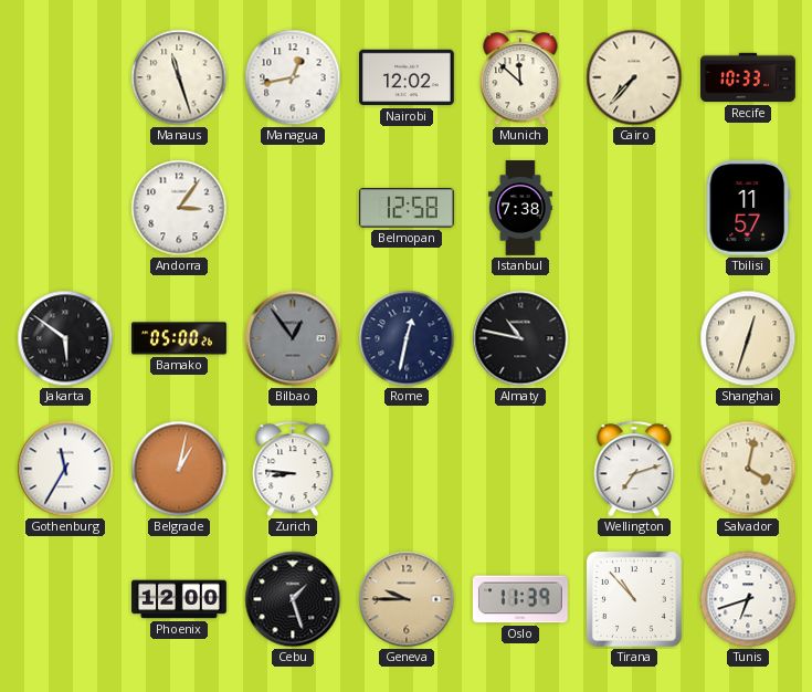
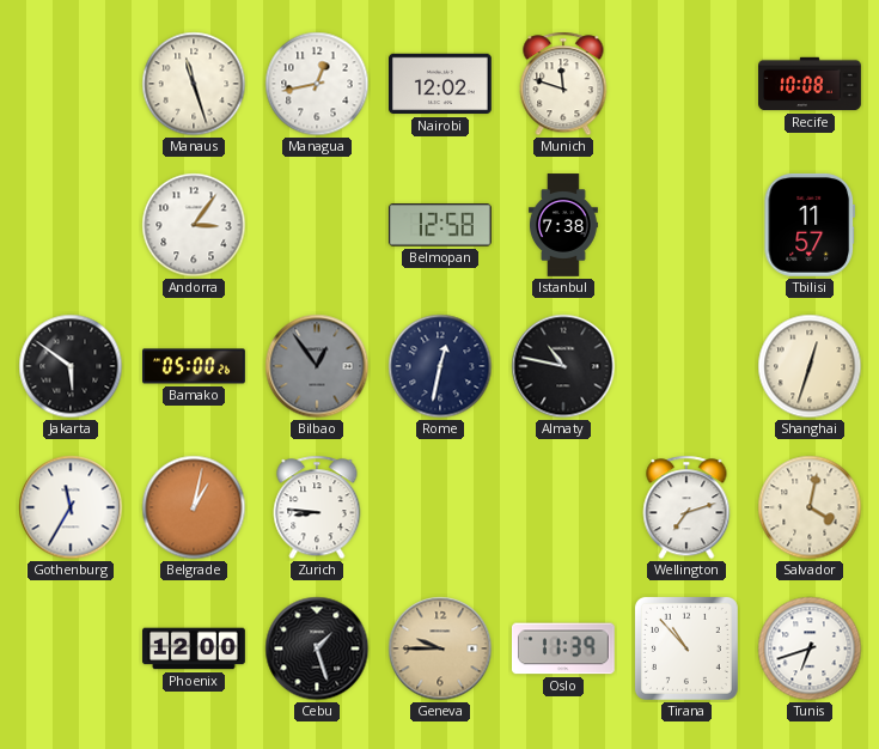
Munich: 11:52 -> 11:48 (563, 84)
Cairo: 7:37 -> none (634, 77)
Recife: 10:33 -> 10:08 (810, 84)
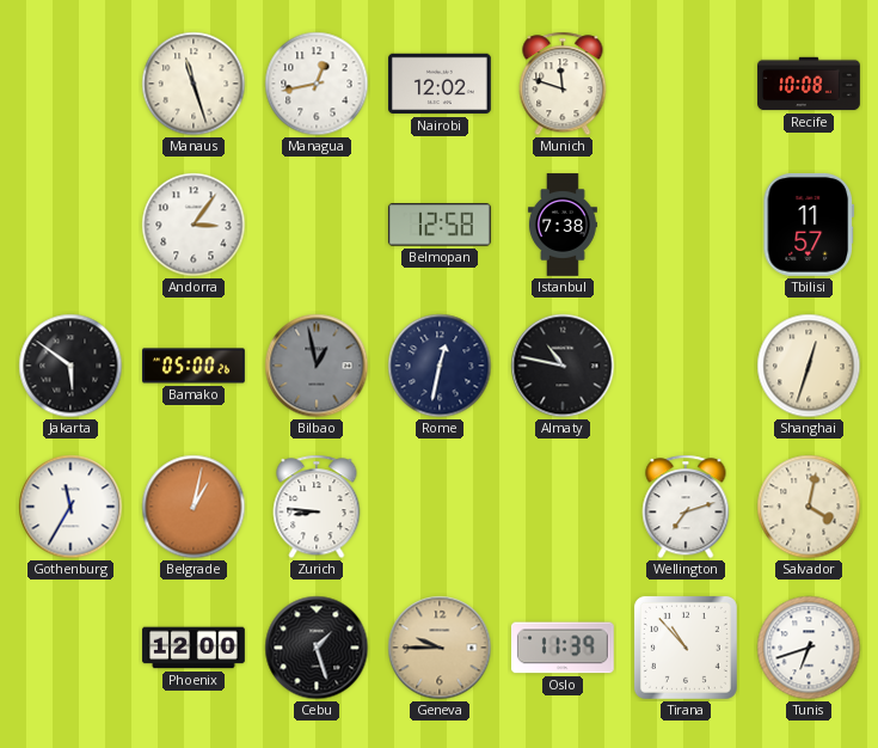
Bilbao: 12:54 -> 12:58 (317, 366)
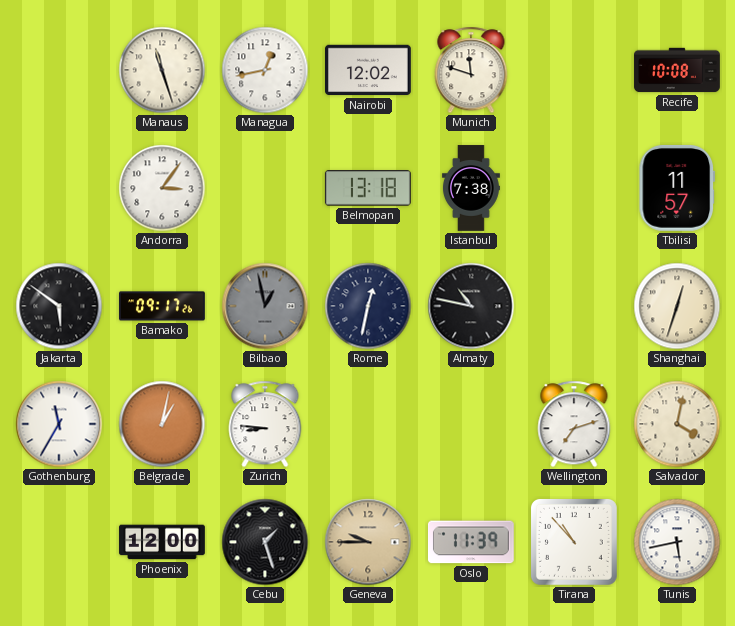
Belmopan: 12:58 -> 13:18 (368, 188)
Bamako: 05:00 -> 09:17 (163, 306)
Tunis: 6:42 -> 5:43 (677, 542)
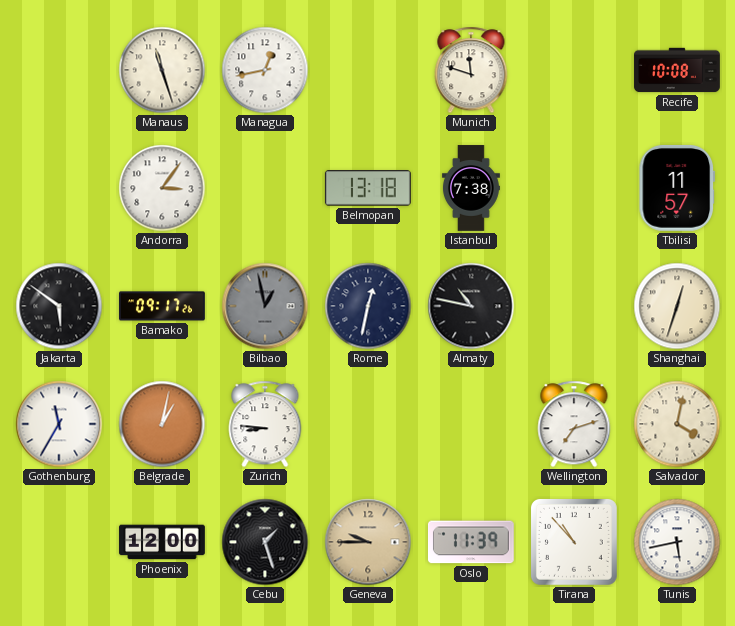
Nairobi: 12:02 -> none (369, 70)
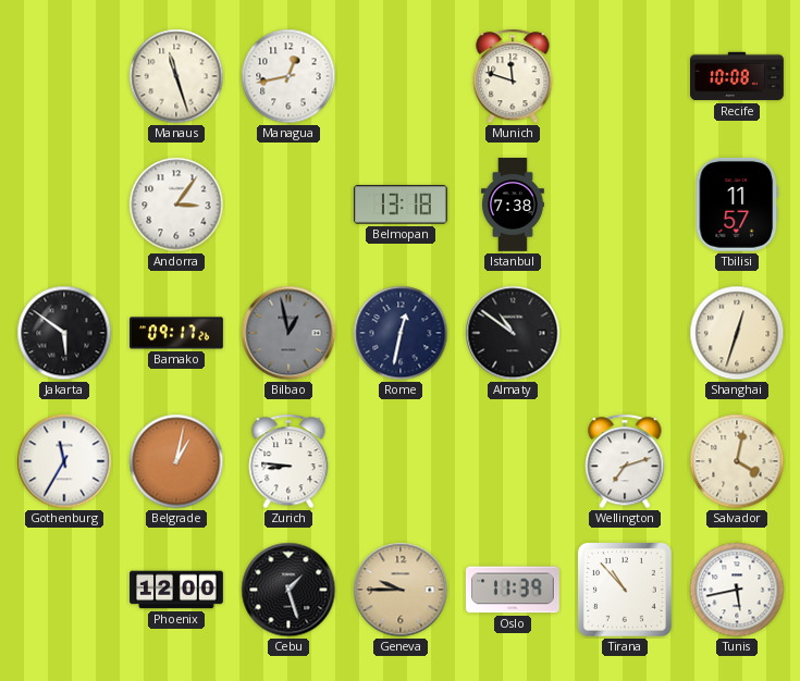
Almaty: 10:47 -> 10:51 (513, 333)
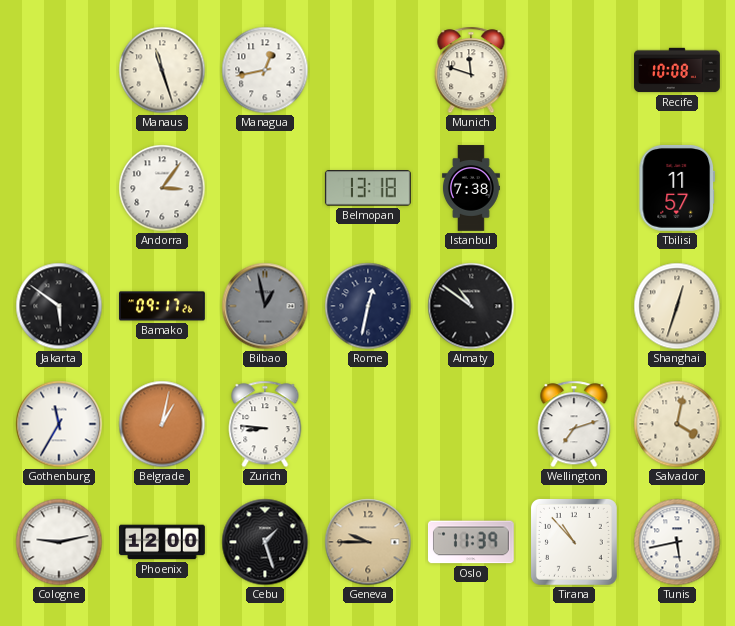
Cologne: none -> 9:13 (59, 542)
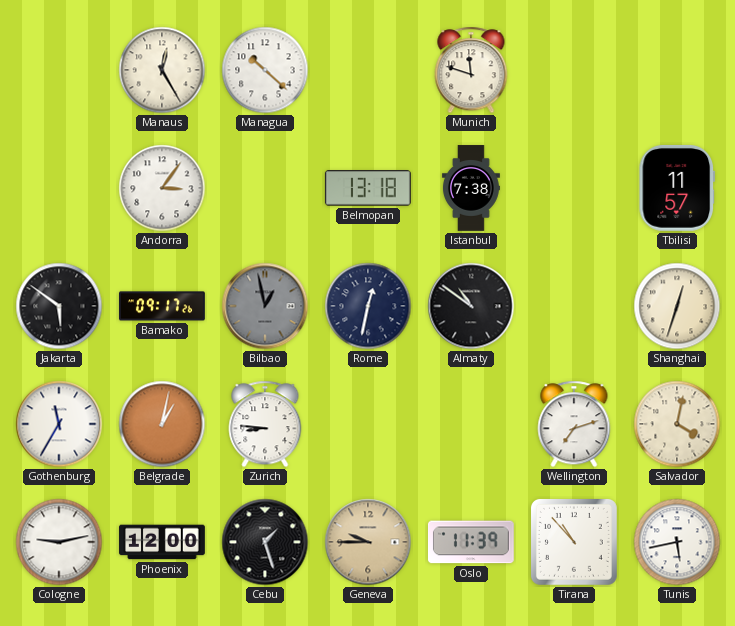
Manaus: 11:27 -> 12:25 (162, 70)
Managua: 12:43 -> 10:22 (265, 70)
Recife: 10:08 -> none (677, 70)
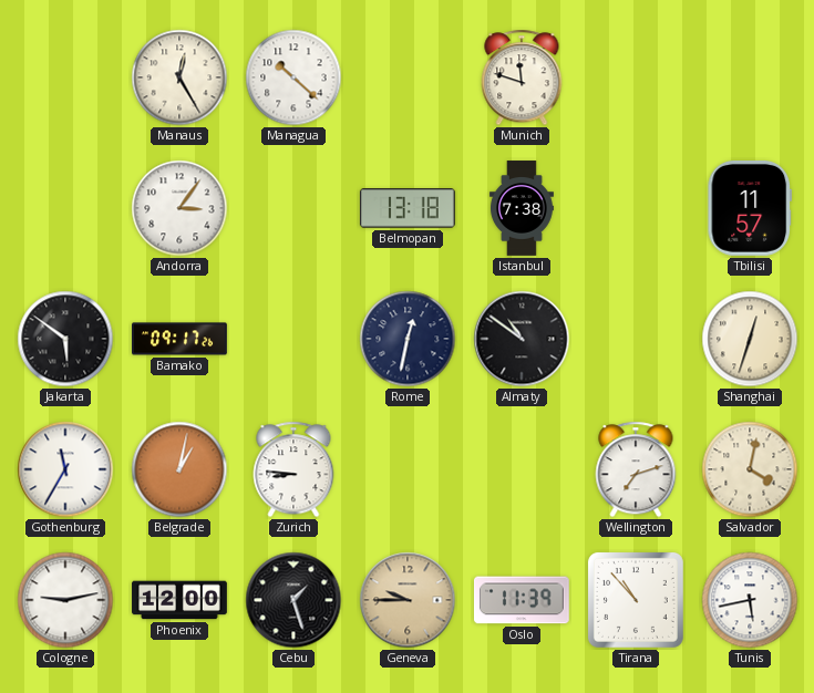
Bilbao: 12:58 -> none (265, 306)
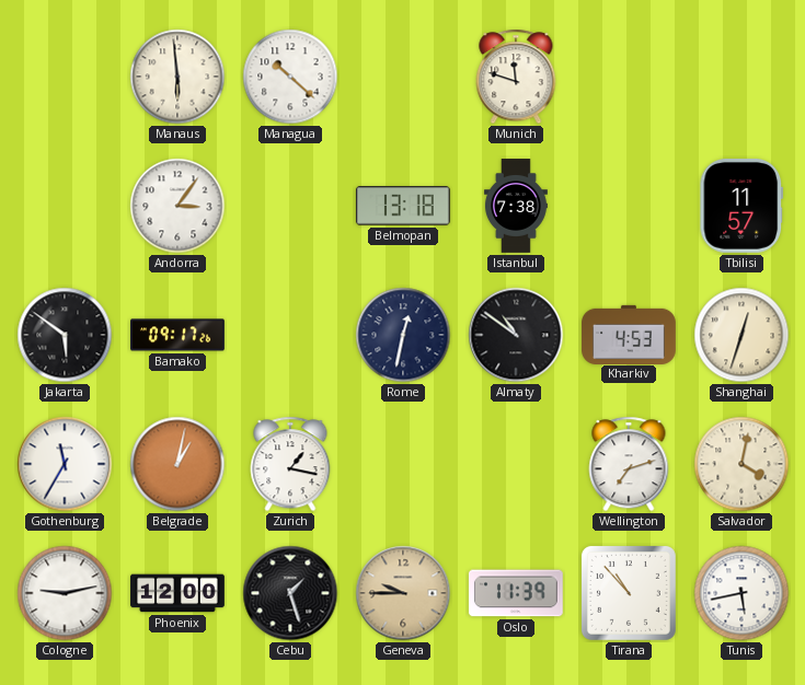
Manaus: 12:25 -> 5:59 (177, 77)
Kharkiv: none -> 4:53 (629, 334)
Zurich: 8:46 -> 1:17 (290, 464)
